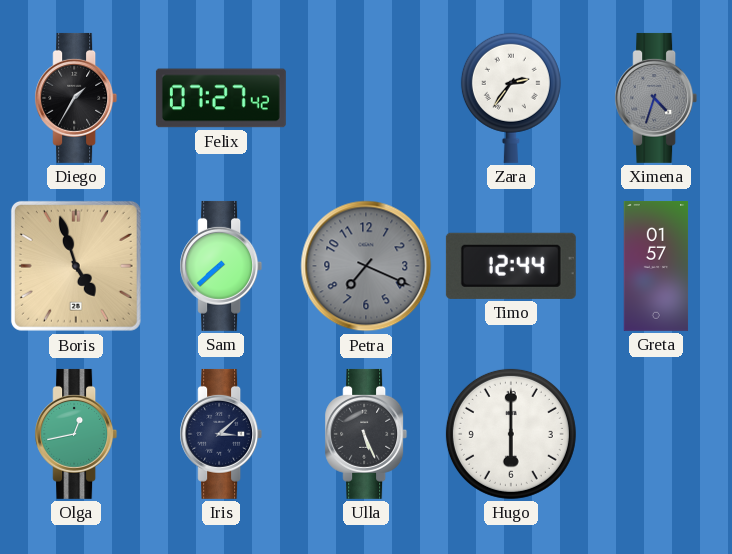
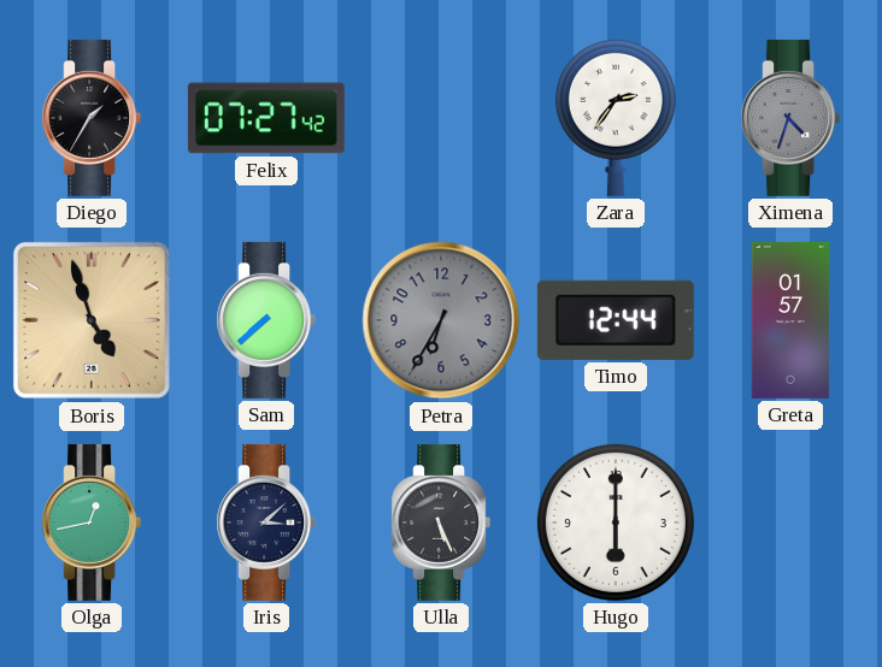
Petra: 7:19 -> 6:35 (441, 320)
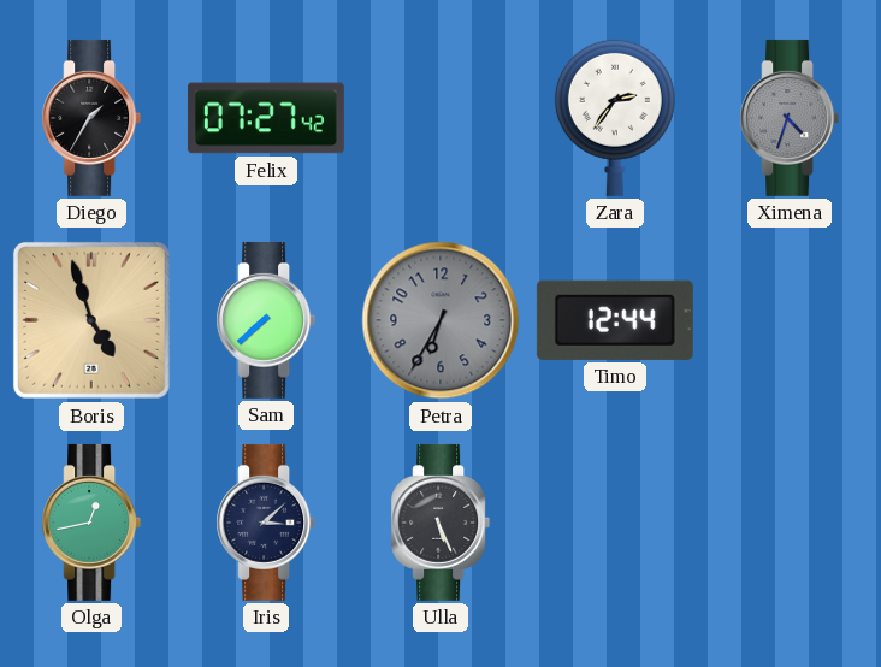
Greta: 01:57 -> none (790, 320)
Hugo: 6:00 -> none (616, 523)
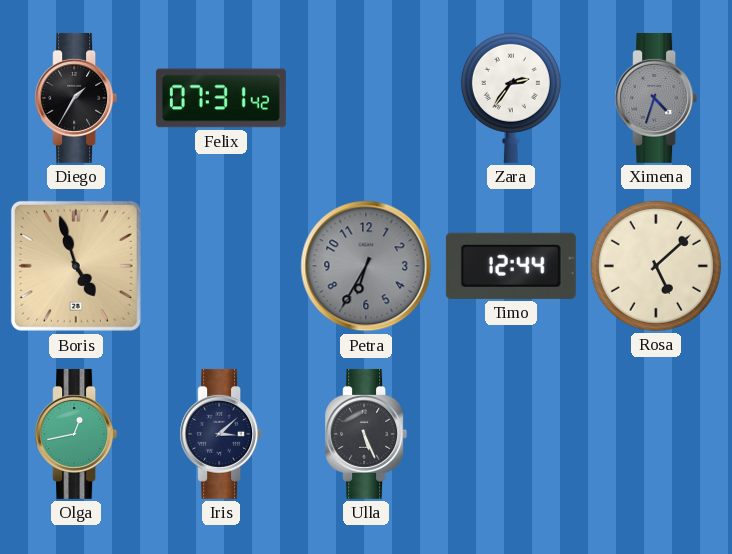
Felix: 07:27 -> 07:31 (221, 98)
Sam: 7:38 -> none (266, 320)
Rosa: none -> 5:08 (656, 266)
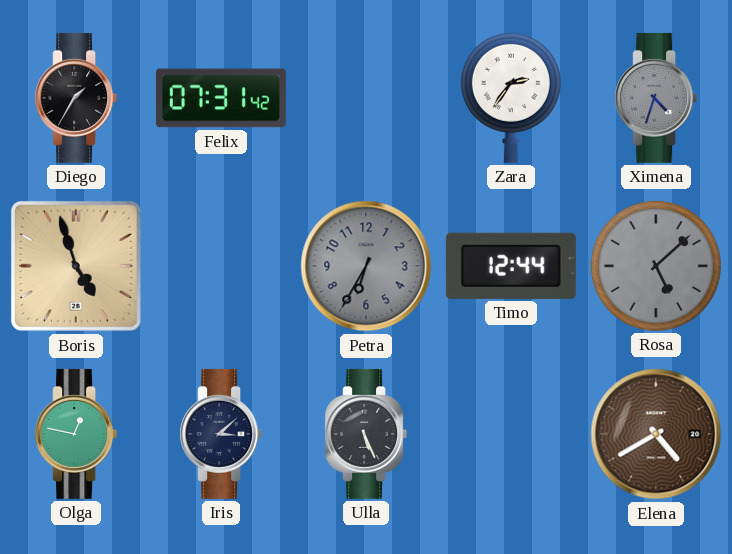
Rosa dial: cream -> grey (656, 266)
Olga: 12:43 -> 12:47 (76, 434)
Elena: none -> 4:40 (656, 434)
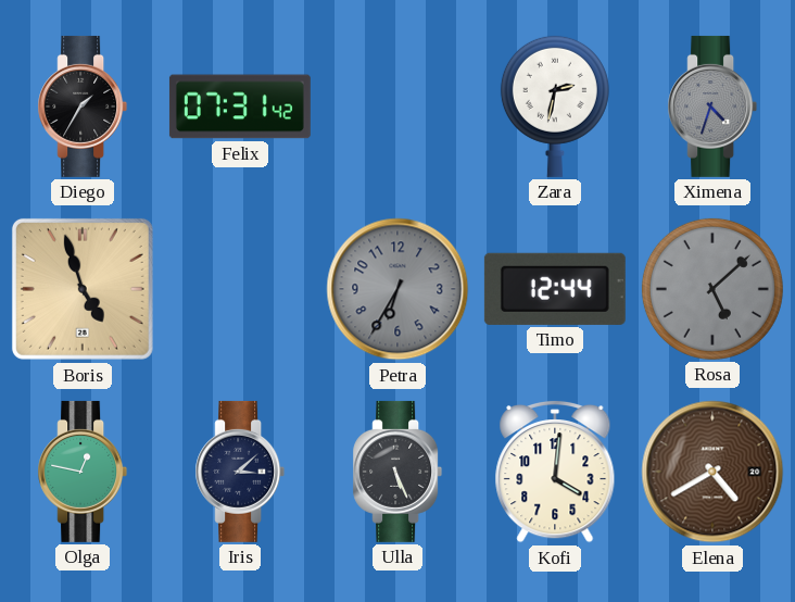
Zara: 2:36 -> 2:32 (555, 106)
Kofi: none -> 4:01 (555, 472)
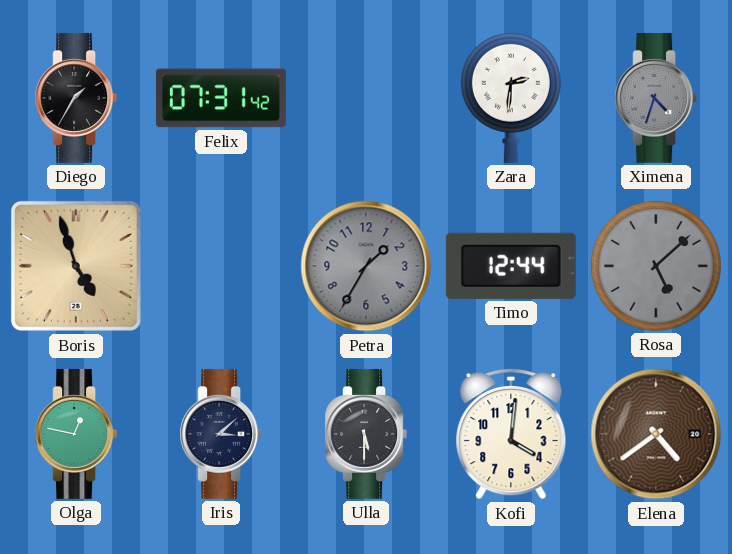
Zara: 2:32 -> 2:31 (511, 98)
Petra: 6:35 -> 1:35 (366, 266)
Ulla: 5:26 -> 5:30 (366, 434)
Elena: 4:40 -> 4:39 (656, 434)
